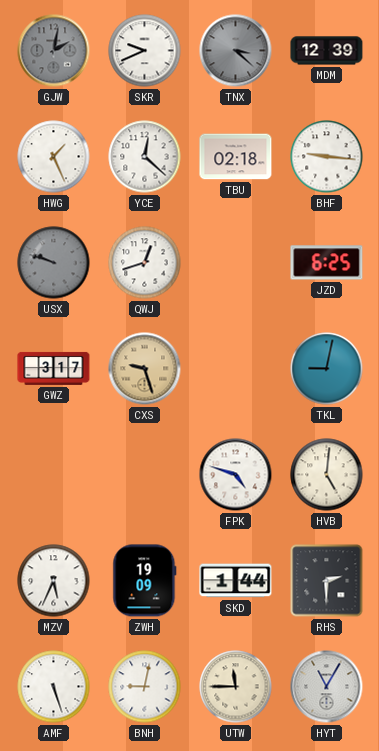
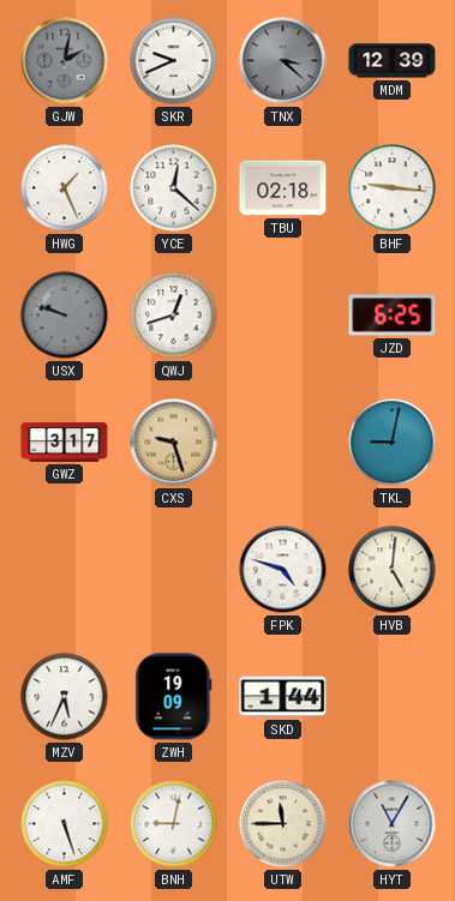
RHS: 2:30 -> none (327, 581)
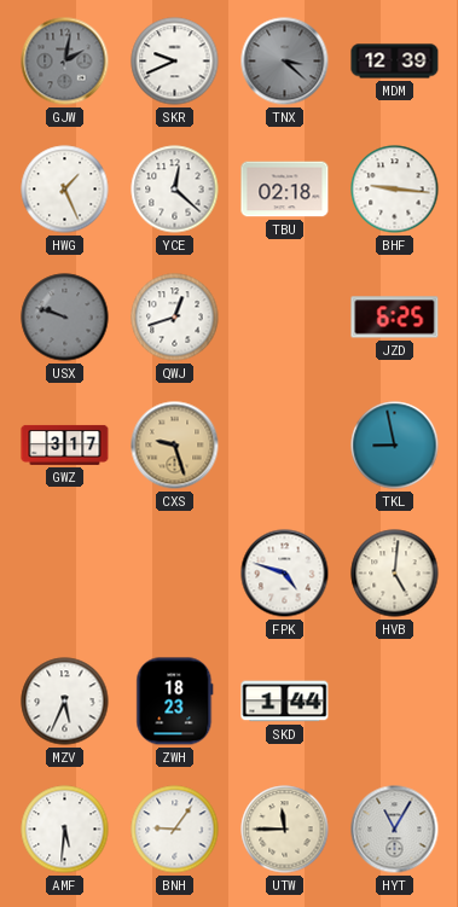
TKL: 9:02 -> 8:58 (395, 446)
ZWH: 19:09 -> 18:23 (175, 702)
AMF: 5:27 -> 5:31 (65, 830)
BNH: 9:02 -> 9:06 (175, 830)
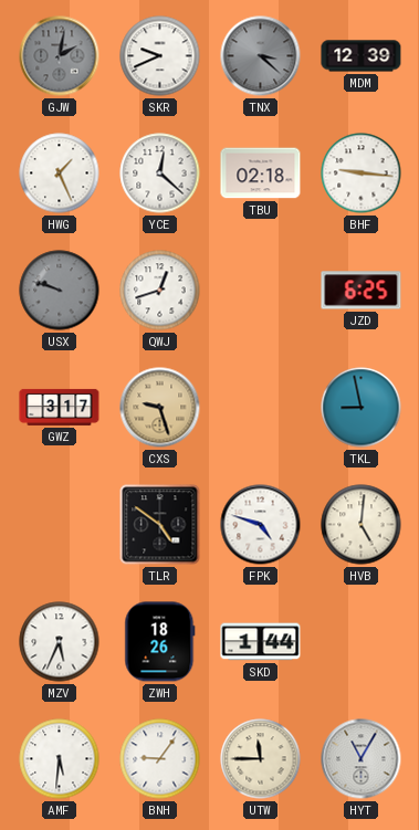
TLR: none -> 4:51 (160, 525)
ZWH: 18:23 -> 18:26 (160, 642)
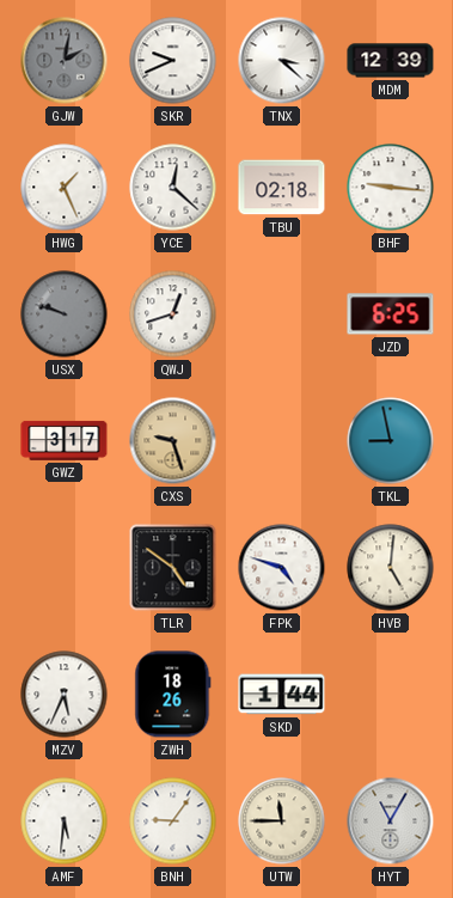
TNX dial: grey -> white (282, 61)
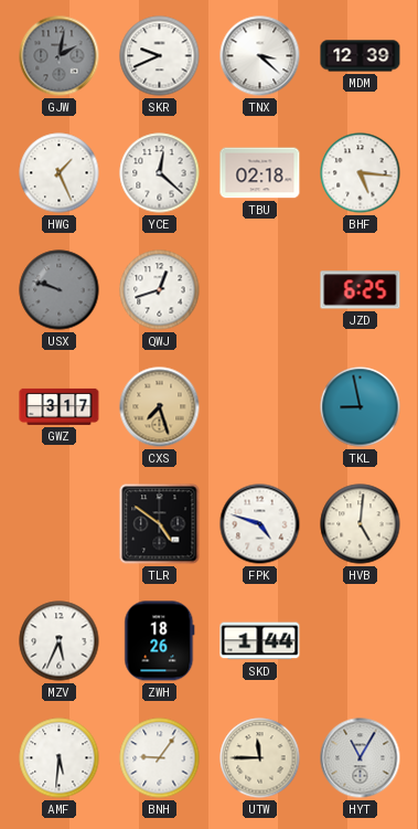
BHF: 9:16 -> 5:16 (361, 173)
CXS: 9:27 -> 7:27 (160, 407)
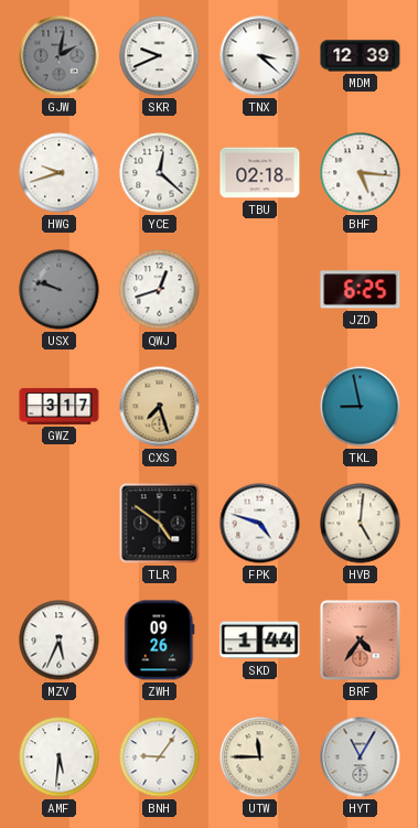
HWG: 1:26 -> 9:42 (60, 173)
ZWH: 18:26 -> 09:26 (160, 641)
BRF: none -> 4:36 (361, 641)
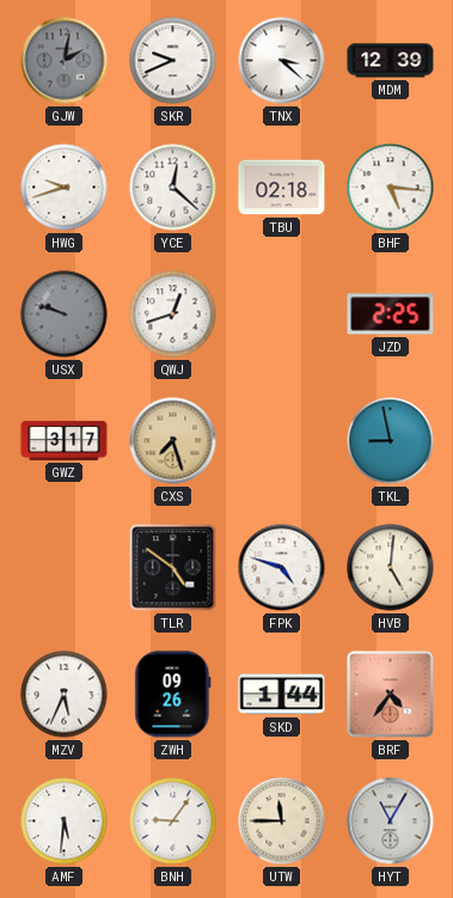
JZD: 6:25 -> 2:25 (391, 314)
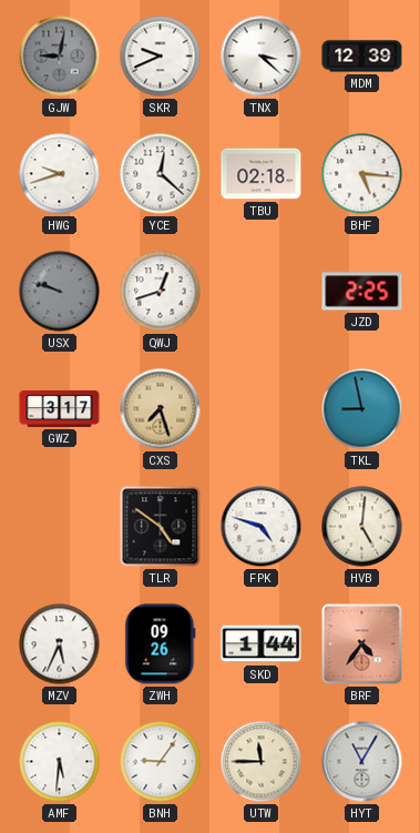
GJW: 2:02 -> 9:02 (60, 57)
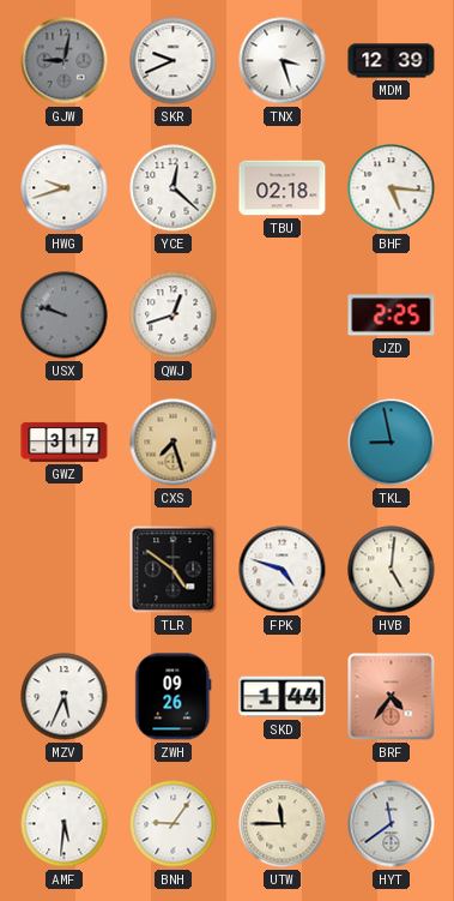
TNX: 3:22 -> 3:27 (283, 61)
HYT: 11:05 -> 11:39 (392, 824)
